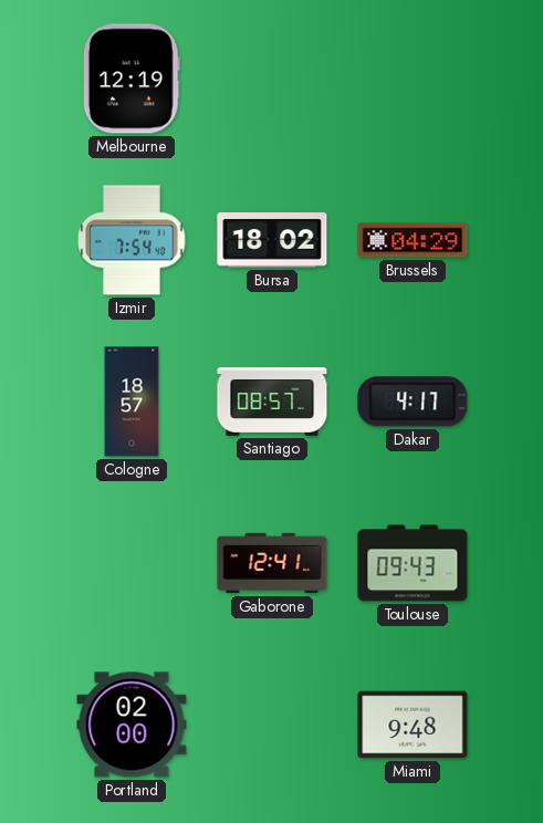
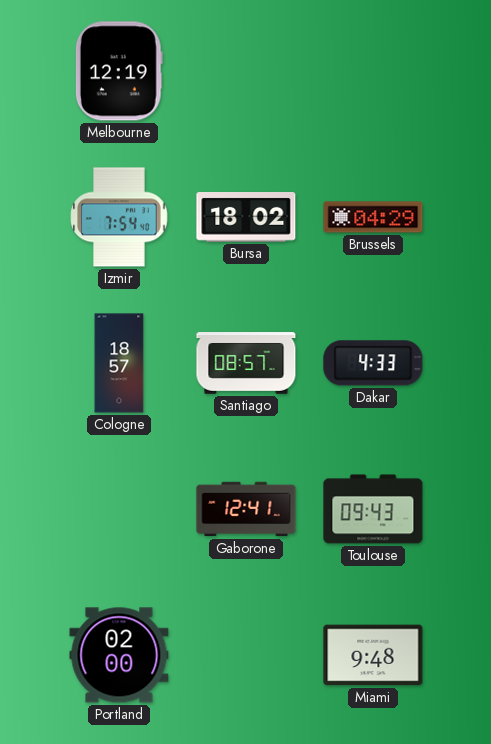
Dakar: 4:17 -> 4:33 (373, 363)
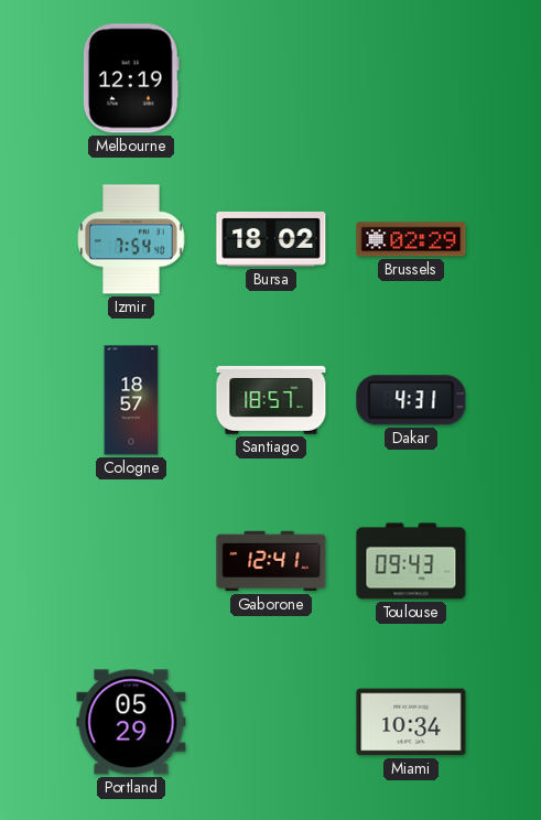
Brussels: 04:29 -> 02:29 (411, 239)
Santiago: 08:57 -> 18:57 (271, 400)
Dakar: 4:33 -> 4:31 (411, 400)
Portland: 02:00 -> 05:29 (131, 722)
Miami: 9:48 -> 10:34 (411, 722)
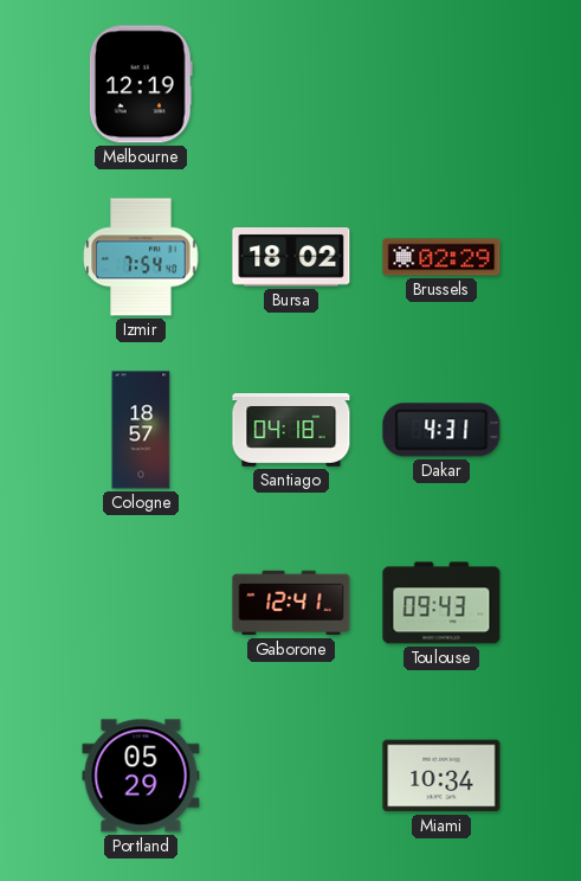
Santiago: 18:57 -> 04:18 (291, 430)
